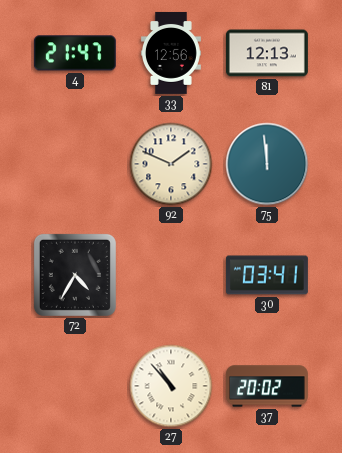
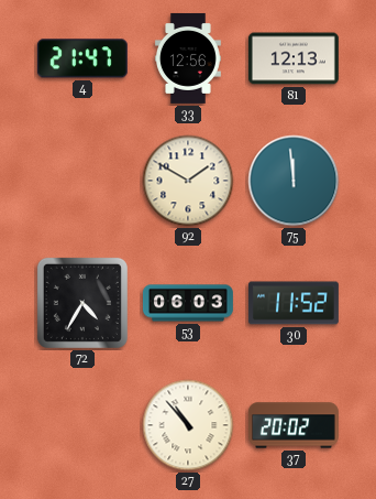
92: 1:49 -> 1:50 (188, 181)
53: none -> 06:03 (188, 303)
30: 03:41 -> 11:52 (294, 303)
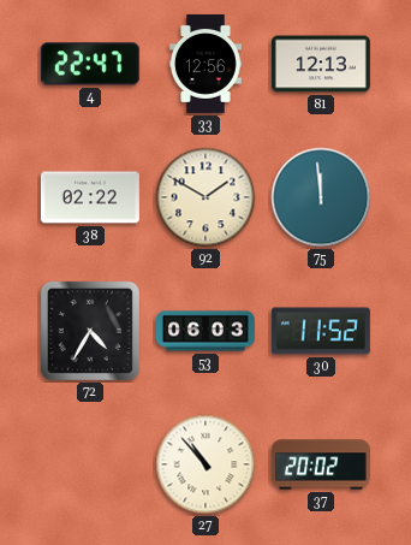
4: 21:47 -> 22:47 (90, 64)
38: none -> 02:22 (90, 197)
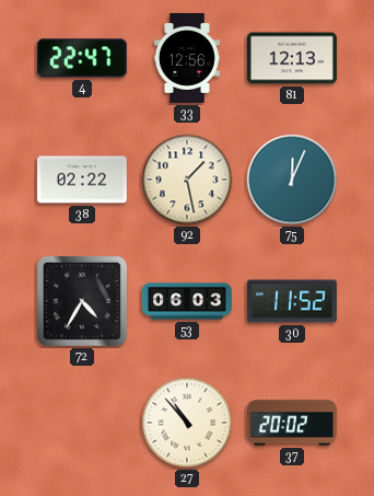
92: 1:50 -> 1:28 (187, 180)
75: 11:59 -> 12:04 (292, 180)
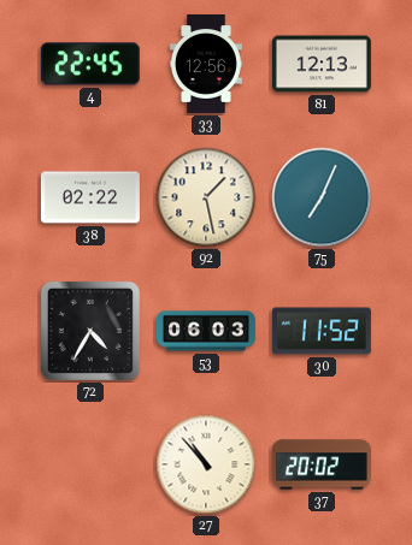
4: 22:47 -> 22:45 (90, 64)
75: 12:04 -> 7:04 (322, 197)
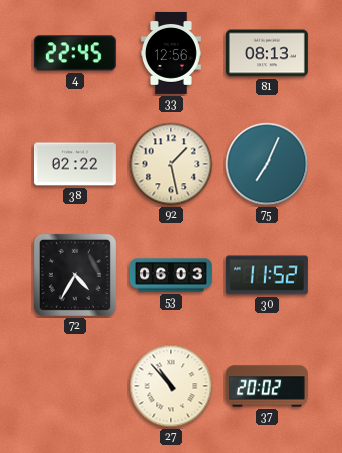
81: 12:13 -> 08:13 (267, 53)
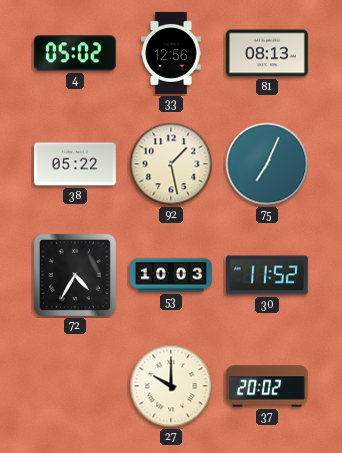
4: 22:45 -> 05:02 (75, 53)
38: 02:22 -> 05:22 (75, 164)
53: 06:03 -> 10:03 (171, 275)
27: 10:53 -> 10:00 (171, 386)
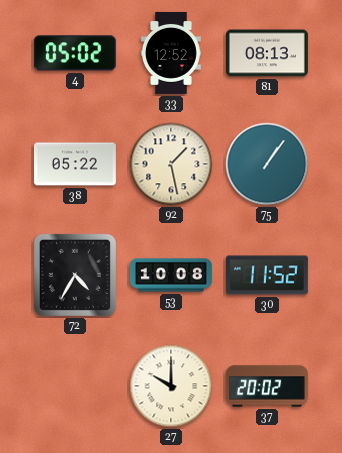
33: 12:56 -> 12:52 (171, 53)
75: 7:04 -> 1:06 (267, 164)
53: 10:03 -> 10:08 (171, 275)
